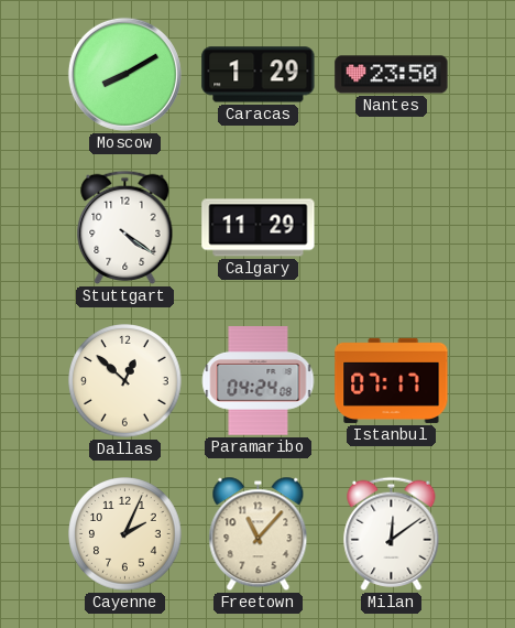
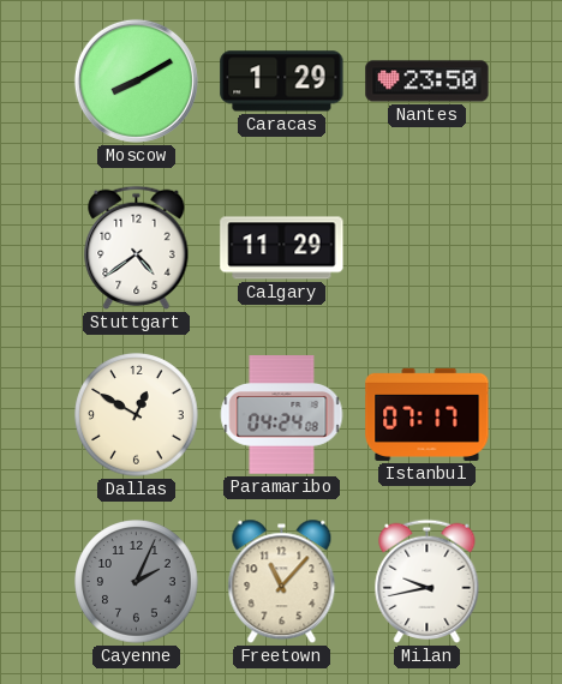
Stuttgart: 4:21 -> 4:39 (137, 247)
Dallas: 12:52 -> 12:50 (137, 415)
Cayenne dial: cream -> grey (137, 582)
Milan: 12:09 -> 9:43 (428, 581)
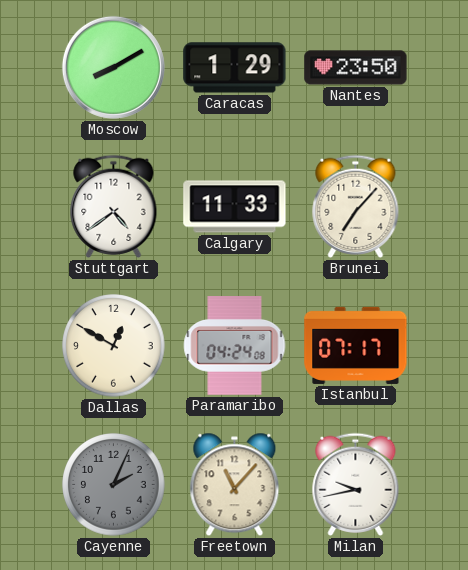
Calgary: 11:29 -> 11:33 (235, 207)
Brunei: none -> 7:07 (356, 206)
